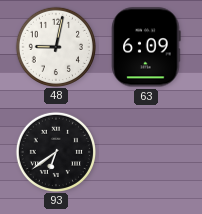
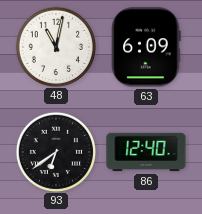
48: 9:02 -> 11:02 (55, 46)
86: none -> 12:40 (146, 152)
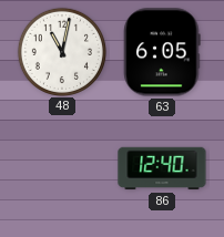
63: 6:09 -> 6:05 (162, 52)
93: 6:39 -> none (55, 151)
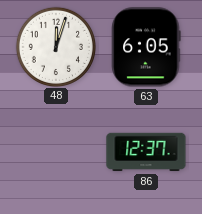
48: 11:02 -> 12:03 (55, 46)
86: 12:40 -> 12:37 (146, 152)
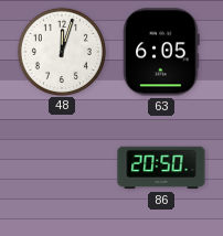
86: 12:37 -> 20:50 (161, 168)
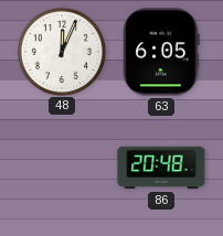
48: 12:03 -> 12:04 (61, 51)
86: 20:50 -> 20:48 (161, 168)
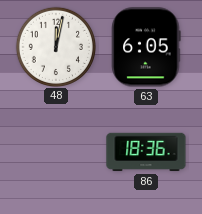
48: 12:04 -> 12:02 (55, 46)
86: 20:48 -> 18:36 (146, 152)
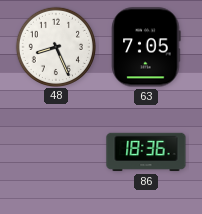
48: 12:02 -> 8:26 (55, 46)
63: 6:05 -> 7:05 (146, 47)
